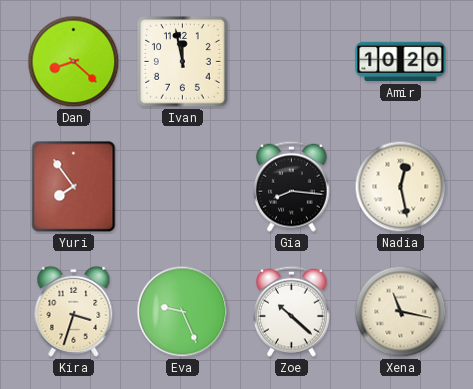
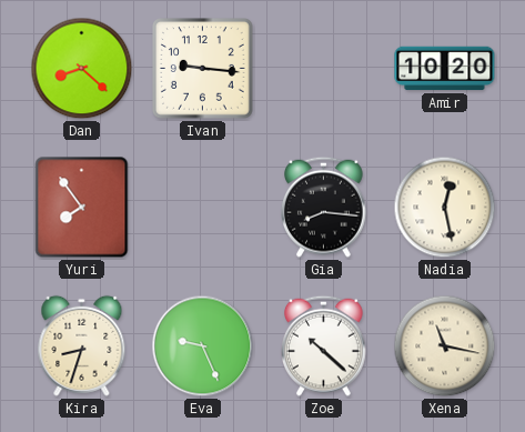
Ivan: 11:58 -> 9:16 (203, 69)
Kira: 3:33 -> 8:33 (82, 345)
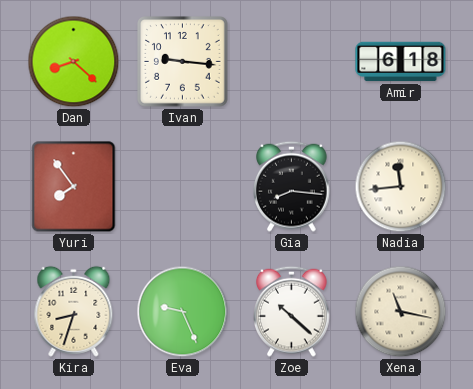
Amir: 10:20 -> 6:18 (401, 62)
Nadia: 12:28 -> 11:44 (401, 187)
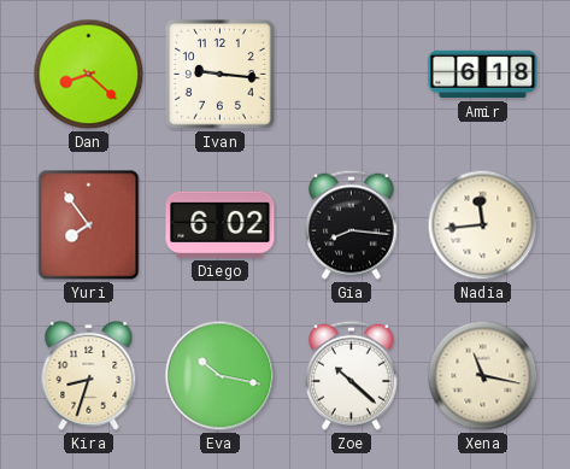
Diego: none -> 6:02 (221, 224)
Eva: 9:26 -> 10:17 (221, 376)
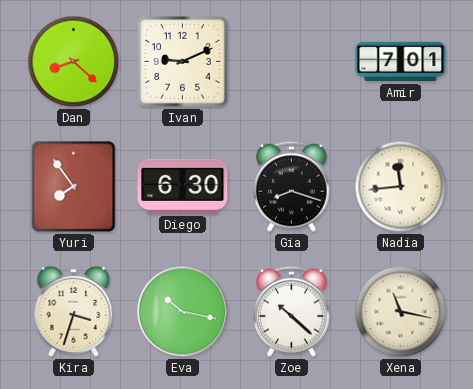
Ivan: 9:16 -> 9:11 (183, 62)
Amir: 6:18 -> 7:01 (401, 62)
Diego: 6:02 -> 6:30 (183, 186)
Gia: 8:16 -> 8:18 (292, 186)
Kira: 8:33 -> 3:33 (74, 311)
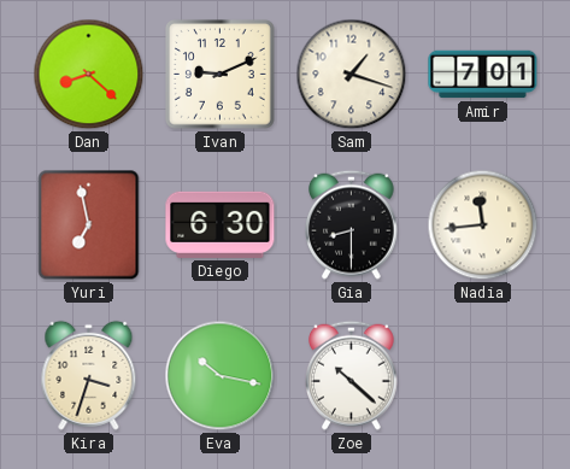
Sam: none -> 1:18 (352, 75)
Yuri: 7:54 -> 6:58 (89, 225)
Gia: 8:18 -> 8:30 (352, 224)
Xena: 11:17 -> none (401, 312)
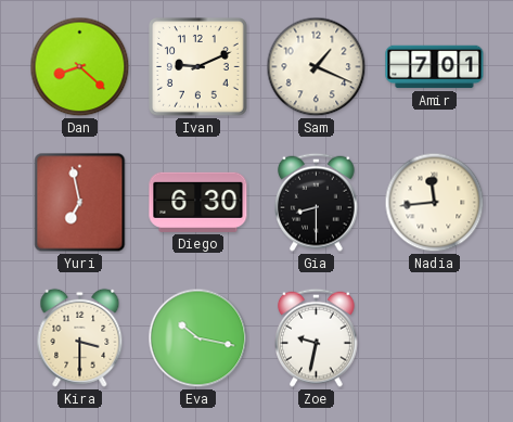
Sam: 1:18 -> 1:19 (317, 67)
Kira: 3:33 -> 3:30 (80, 337)
Zoe: 10:22 -> 9:32 (317, 337)
